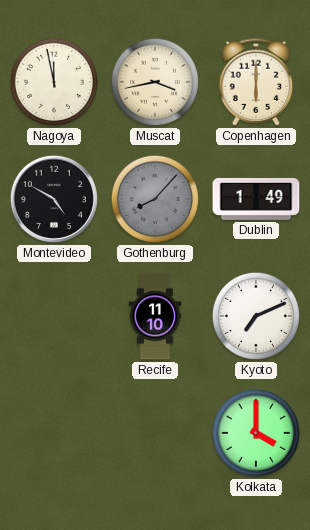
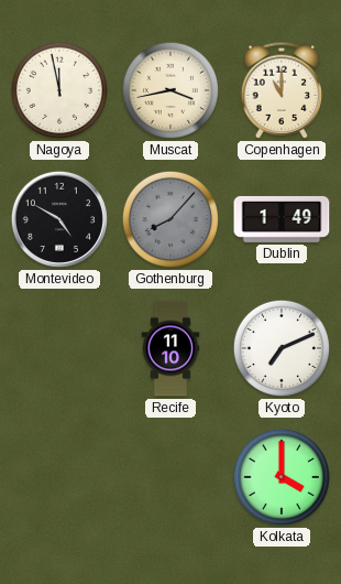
Copenhagen: 6:00 -> 11:00 (282, 90)
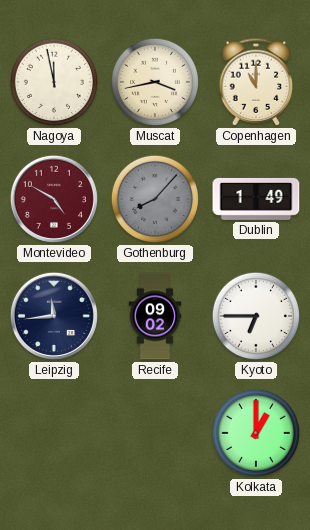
Montevideo dial: black -> burgundy (54, 199)
Leipzig: none -> 11:44 (54, 316)
Recife: 11:10 -> 09:02 (155, 316)
Kyoto: 7:11 -> 6:45 (256, 316)
Kolkata: 4:00 -> 1:00 (256, 433)
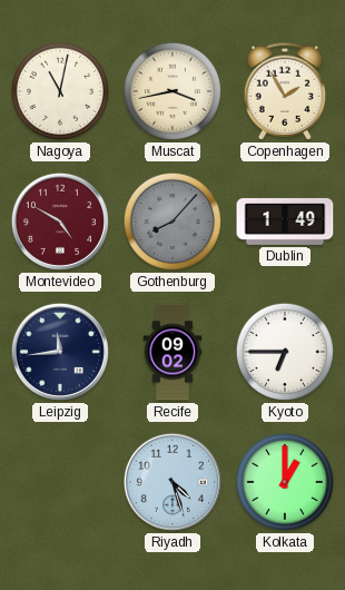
Nagoya: 11:58 -> 11:02 (60, 91)
Copenhagen: 11:00 -> 1:55 (285, 91)
Riyadh: none -> 4:27 (172, 482)
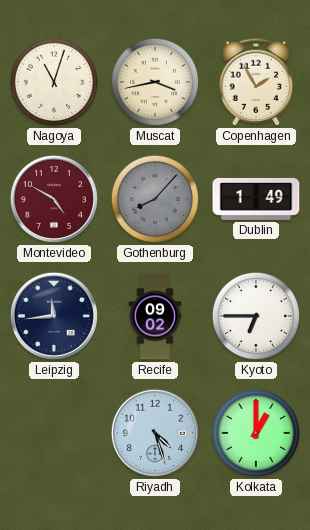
Nagoya: 11:02 -> 11:03 (54, 82)
